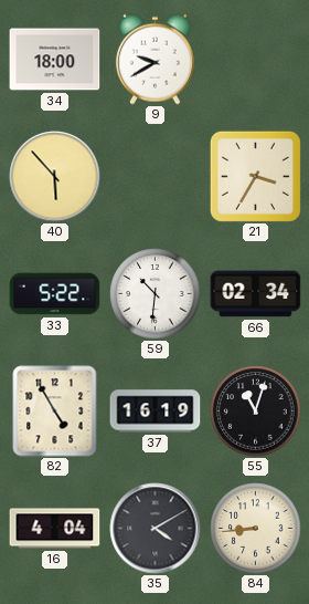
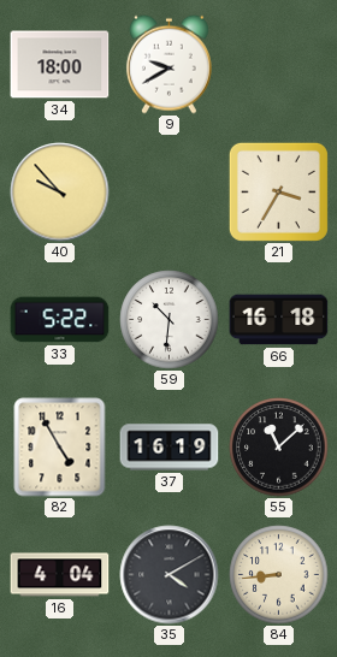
40: 5:53 -> 9:53 (60, 193)
66: 02:34 -> 16:18 (279, 320)
55: 11:03 -> 11:08 (279, 448)
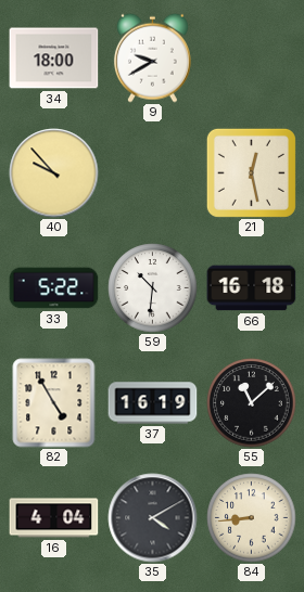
21: 3:35 -> 12:28 (251, 172)
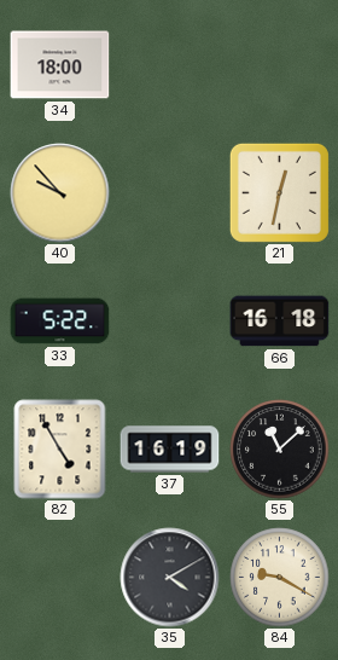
9: 9:40 -> none (152, 57)
21: 12:28 -> 12:32 (279, 192)
59: 10:31 -> none (153, 288)
16: 4:04 -> none (54, 518)
84: 8:44 -> 9:20 (280, 578)
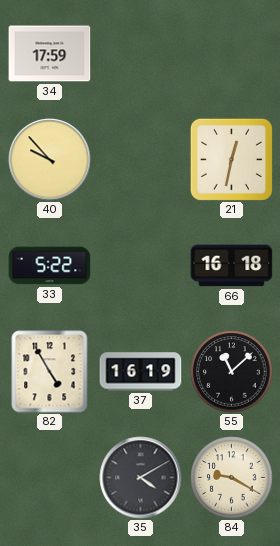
34: 18:00 -> 17:59 (50, 54)
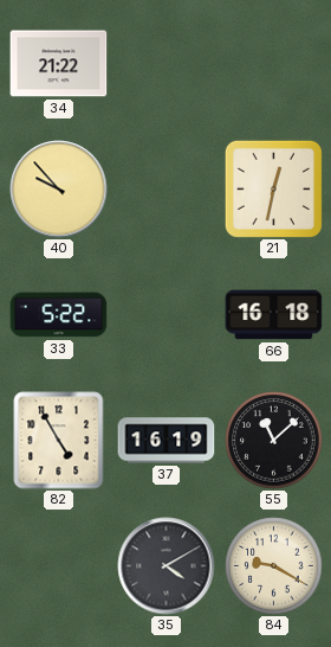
34: 17:59 -> 21:22 (59, 64)
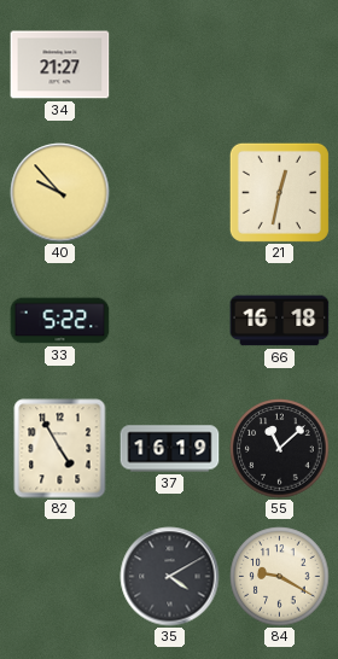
34: 21:22 -> 21:27 (60, 65)
